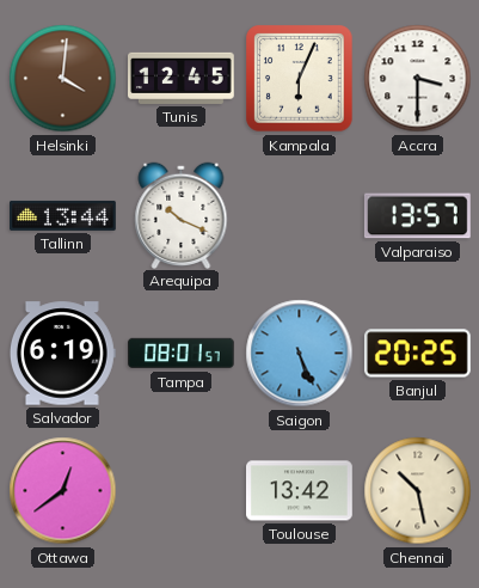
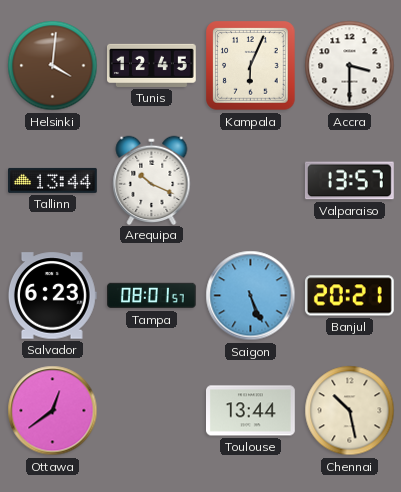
Salvador: 6:19 -> 6:23 (52, 296)
Banjul: 20:25 -> 20:21 (349, 296)
Toulouse: 13:42 -> 13:44 (251, 411)
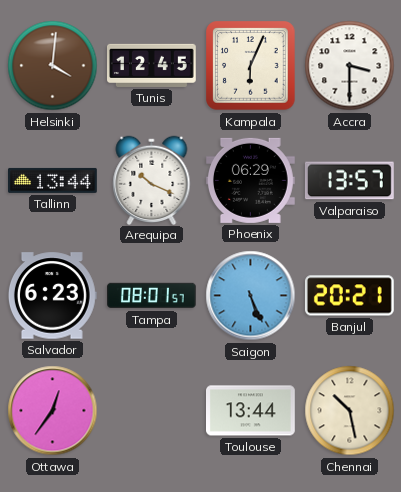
Phoenix: none -> 06:29 (250, 180)
Ottawa: 12:39 -> 12:36 (53, 411)
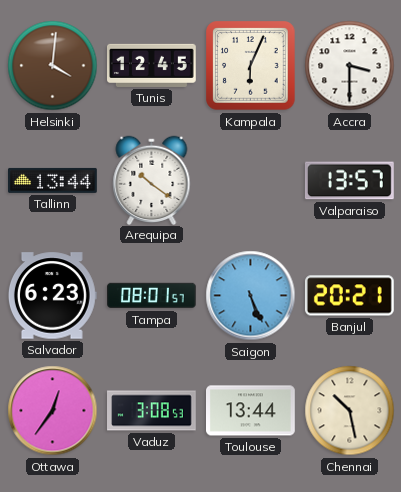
Arequipa: 10:19 -> 10:21 (152, 180)
Phoenix: 06:29 -> none (250, 180)
Vaduz: none -> 3:08 (152, 411)
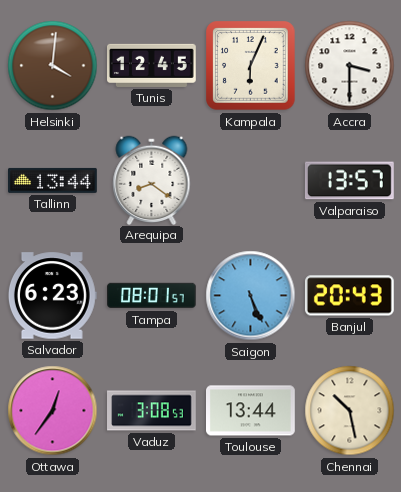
Arequipa: 10:21 -> 8:21 (152, 180)
Banjul: 20:21 -> 20:43 (349, 296)
